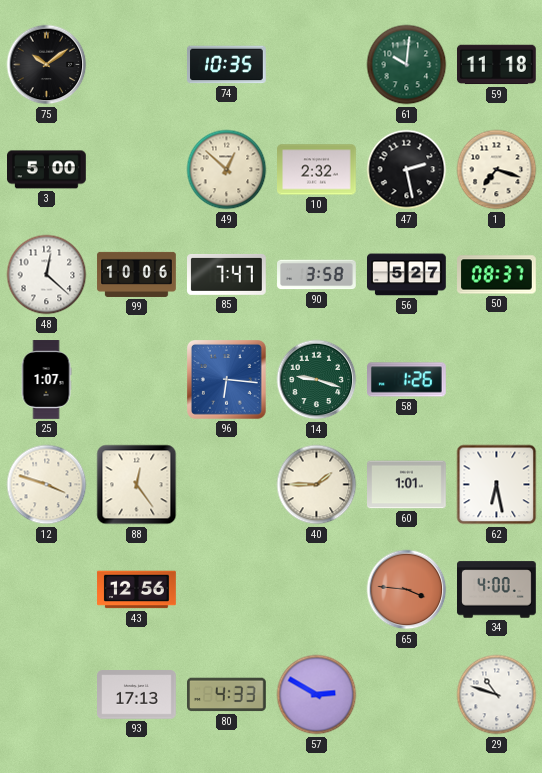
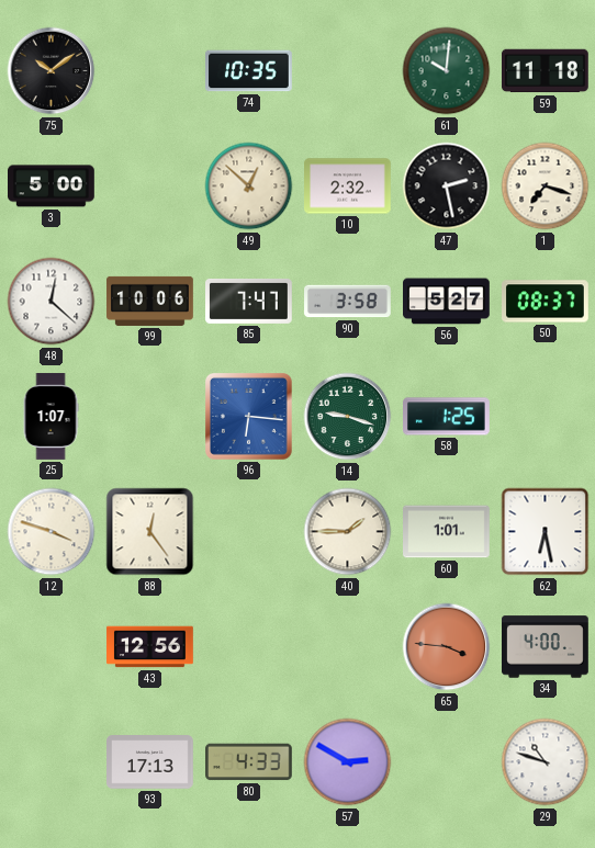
58: 1:26 -> 1:25 (447, 417)
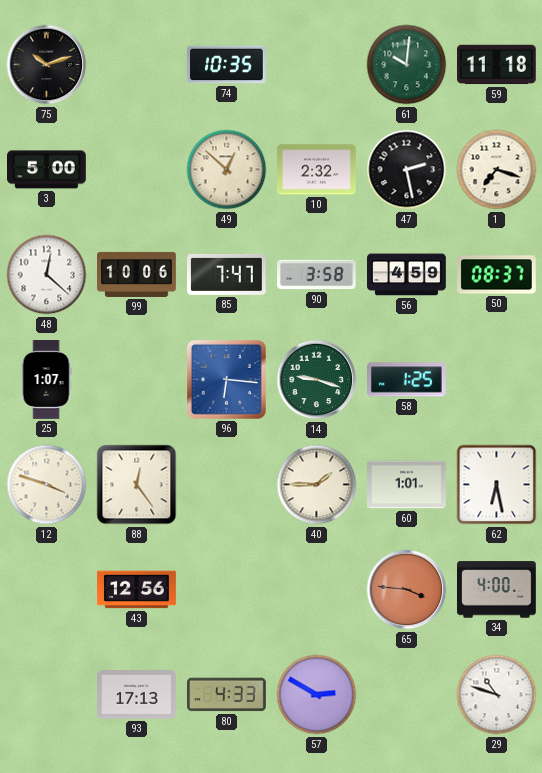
75: 10:09 -> 10:12 (47, 65)
56: 5:27 -> 4:59 (407, 275)
